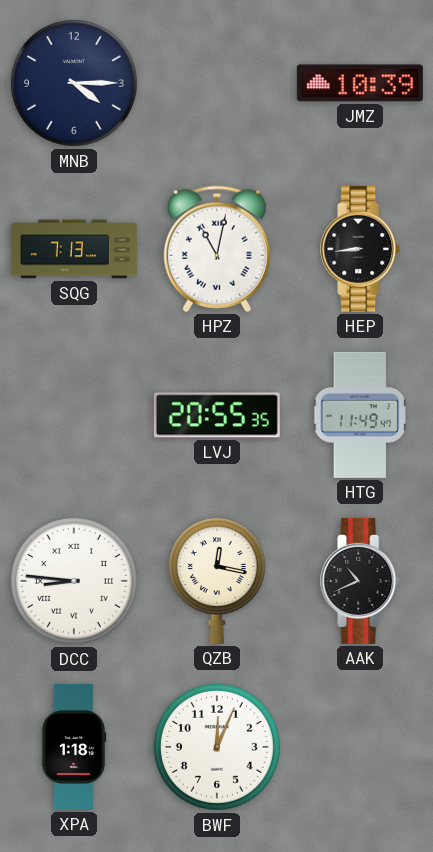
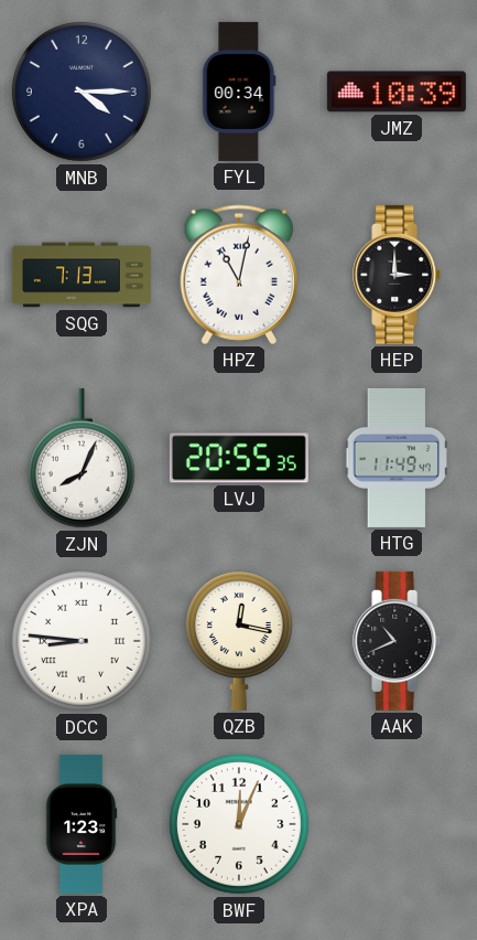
FYL: none -> 00:34 (239, 92)
HEP: 8:44 -> 3:00 (398, 275)
ZJN: none -> 8:04 (82, 458)
XPA: 1:18 -> 1:23 (82, 824)
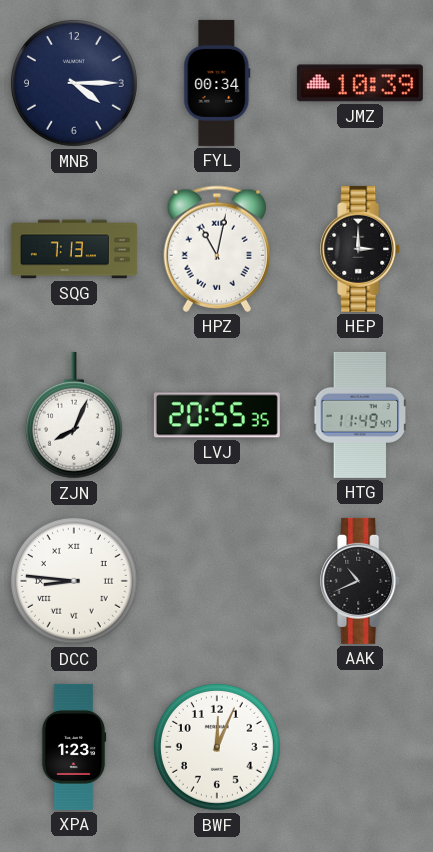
QZB: 12:17 -> none (239, 641)
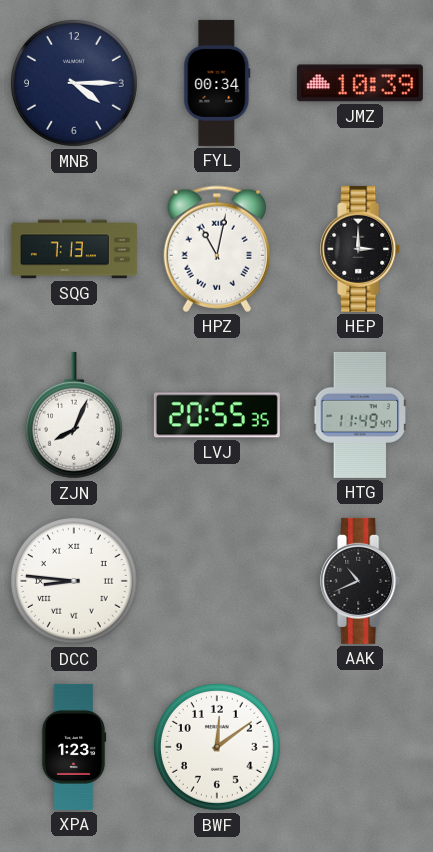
BWF: 12:04 -> 12:09 (217, 747)
